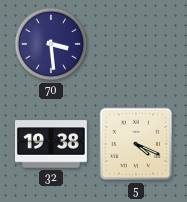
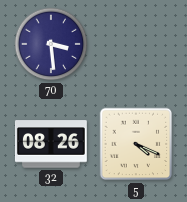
32: 19:38 -> 08:26 (51, 144)
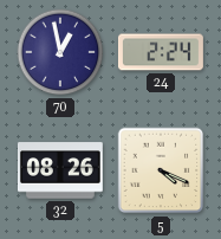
70: 3:29 -> 12:58 (60, 52)
24: none -> 2:24 (161, 52)
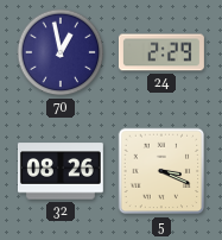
24: 2:24 -> 2:29 (161, 52)
5: 4:19 -> 3:19 (161, 171)
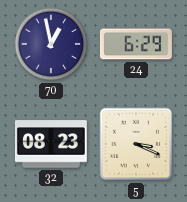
24: 2:29 -> 6:29 (136, 44)
32: 08:26 -> 08:23 (51, 144)
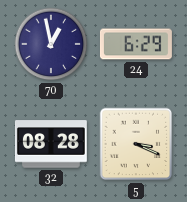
32: 08:23 -> 08:28 (51, 144)
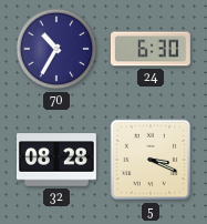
70: 12:58 -> 10:35 (56, 49)
24: 6:29 -> 6:30 (151, 49)
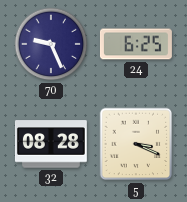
70: 10:35 -> 9:26 (51, 44)
24: 6:30 -> 6:25 (136, 44)
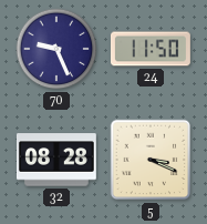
24: 6:25 -> 11:50 (151, 49)
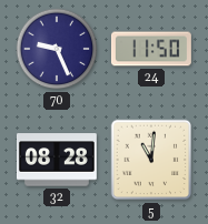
5: 3:19 -> 11:01 (151, 160)
